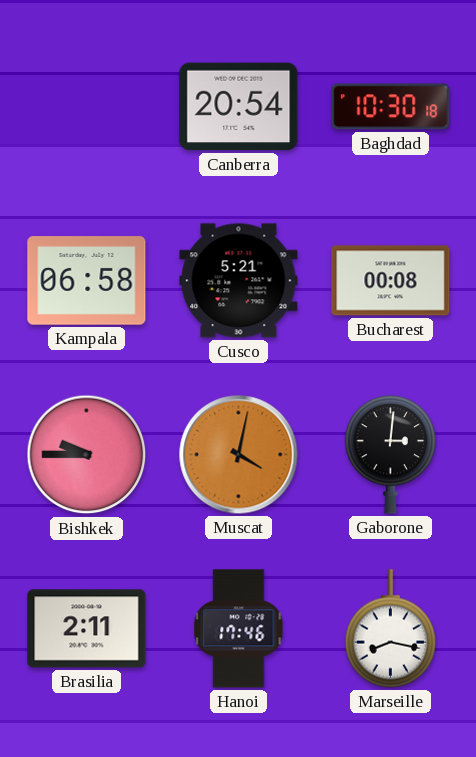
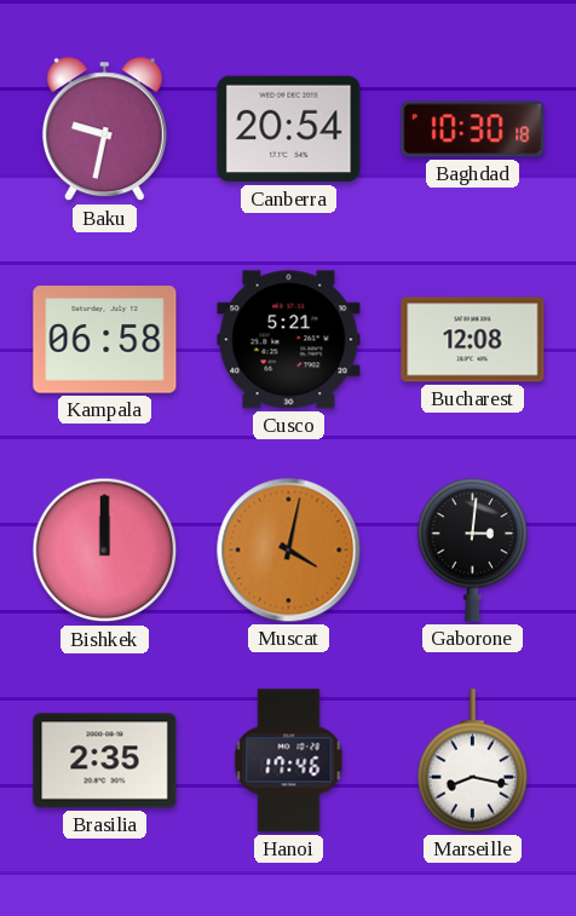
Baku: none -> 9:32 (104, 129)
Bucharest: 00:08 -> 12:08 (473, 340)
Bishkek: 9:45 -> 12:00 (105, 551)
Brasilia: 2:11 -> 2:35 (105, 761)
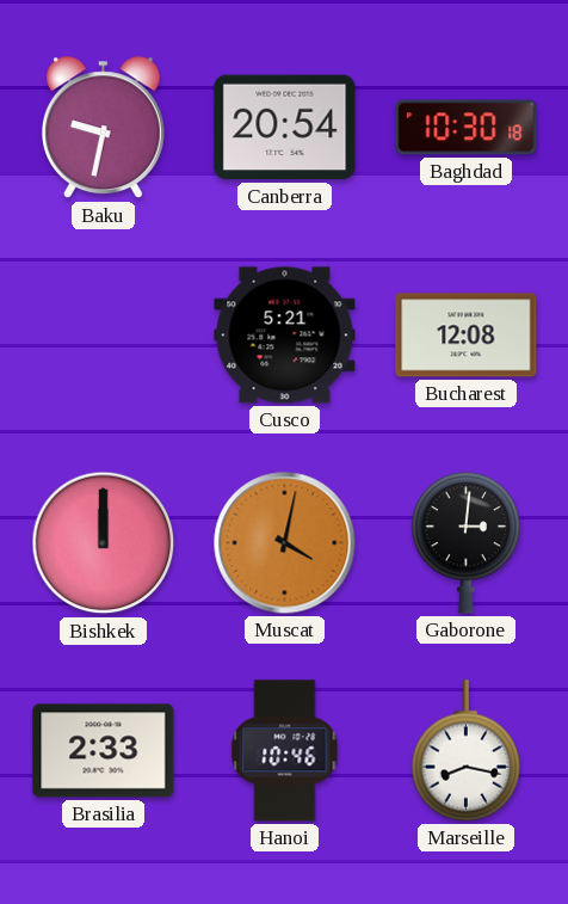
Kampala: 06:58 -> none (105, 340)
Brasilia: 2:35 -> 2:33 (104, 751)
Hanoi: 17:46 -> 10:46 (285, 751)
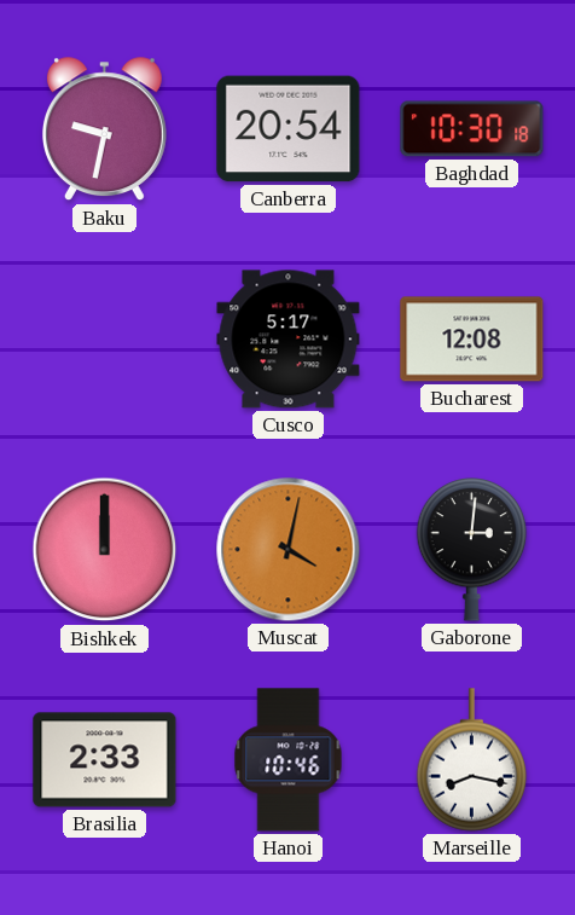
Cusco: 5:21 -> 5:17 (289, 340)
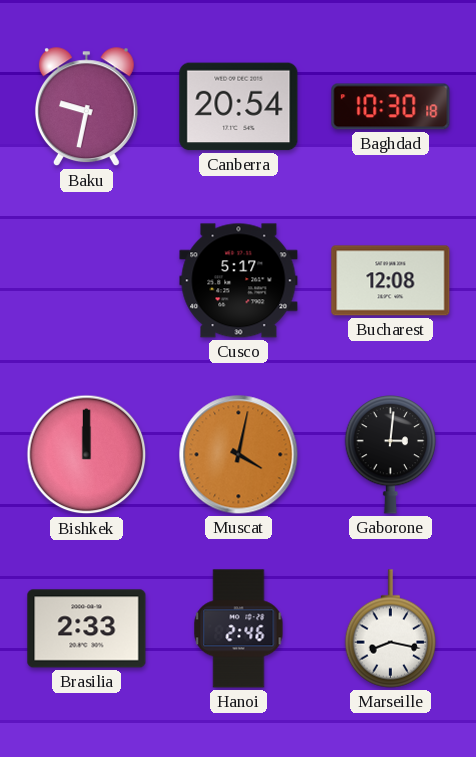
Hanoi: 10:46 -> 2:46 (239, 629)
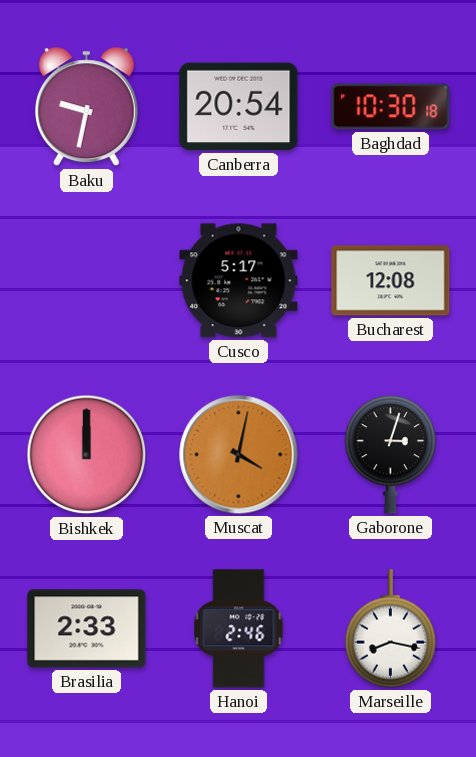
Gaborone: 3:01 -> 3:03 (391, 455)
